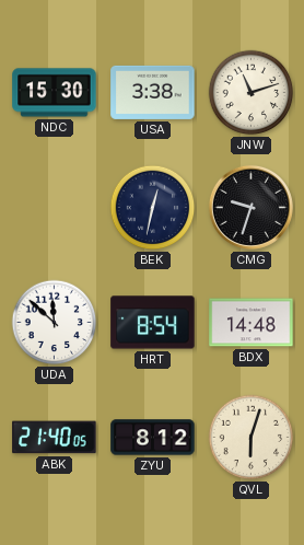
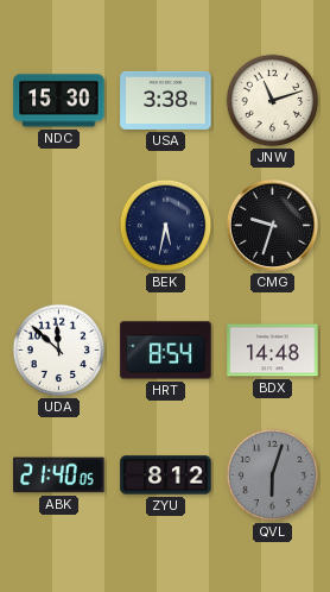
BEK: 12:32 -> 5:32 (166, 226)
QVL dial: cream -> grey (273, 476)
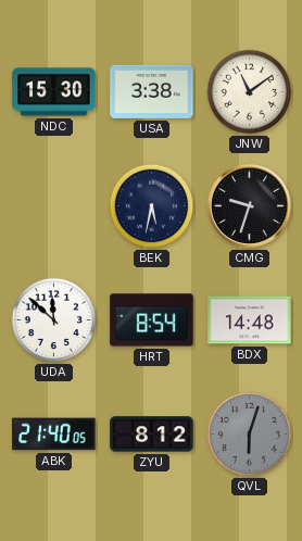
JNW: 11:12 -> 11:09 (250, 92)
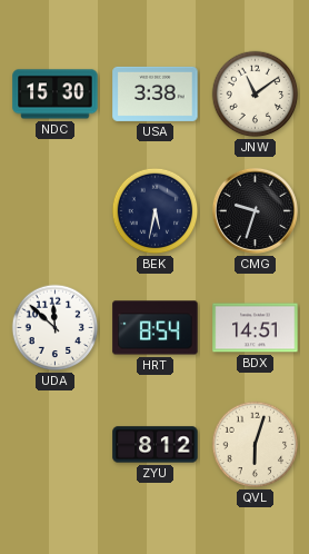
BDX: 14:48 -> 14:51 (256, 328)
ABK: 21:40 -> none (54, 435)
QVL dial: grey -> cream (256, 445)
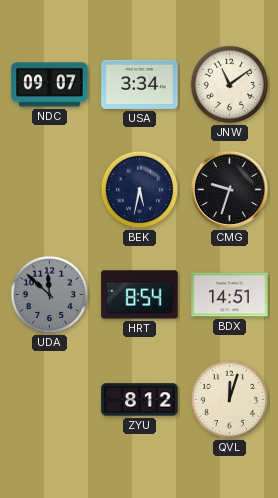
NDC: 15:30 -> 09:07 (50, 85)
USA: 3:38 -> 3:34 (140, 84)
UDA dial: white -> grey (50, 295)
QVL: 6:03 -> 12:03 (230, 400)
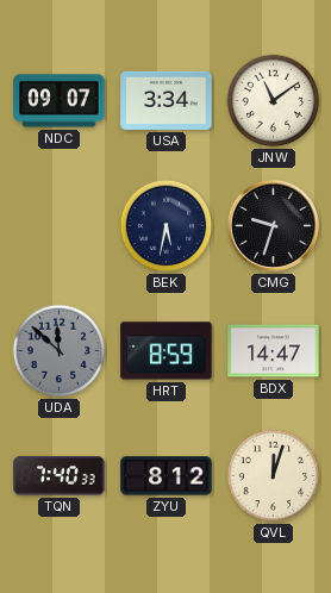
HRT: 8:54 -> 8:59 (167, 351)
BDX: 14:51 -> 14:47 (274, 351)
TQN: none -> 7:40 (60, 476)
